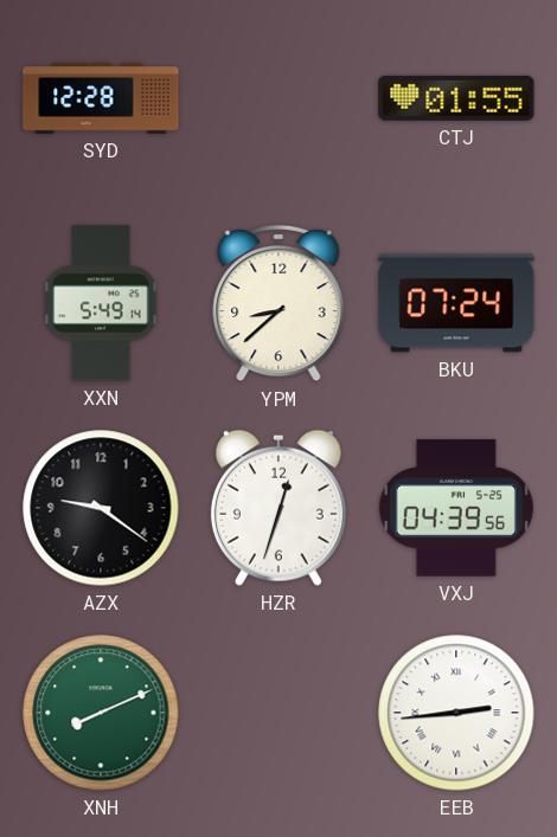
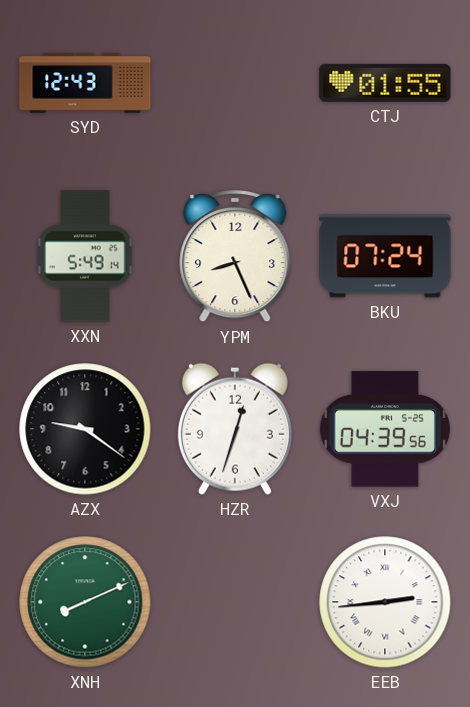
SYD: 12:28 -> 12:43 (85, 83)
YPM: 8:38 -> 8:26 (235, 257)
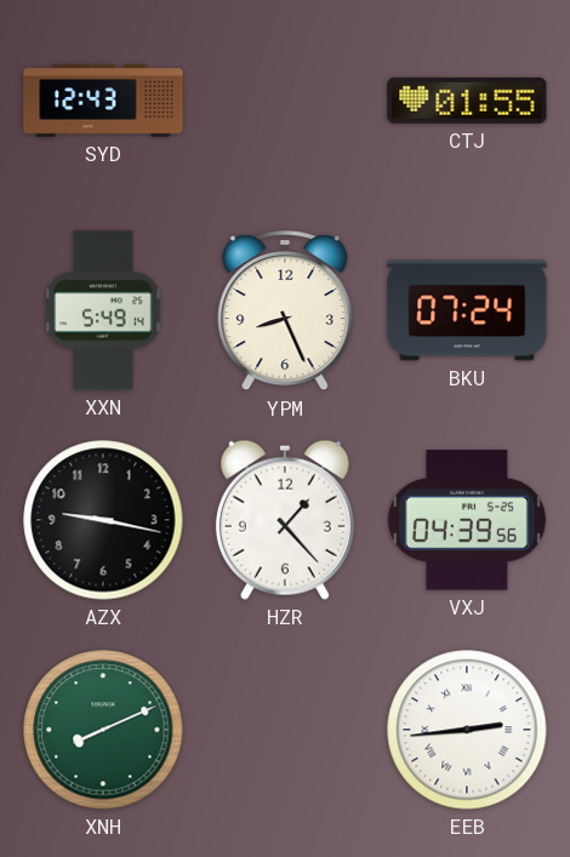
AZX: 9:21 -> 9:17 (103, 520)
HZR: 12:33 -> 1:23 (285, 520)
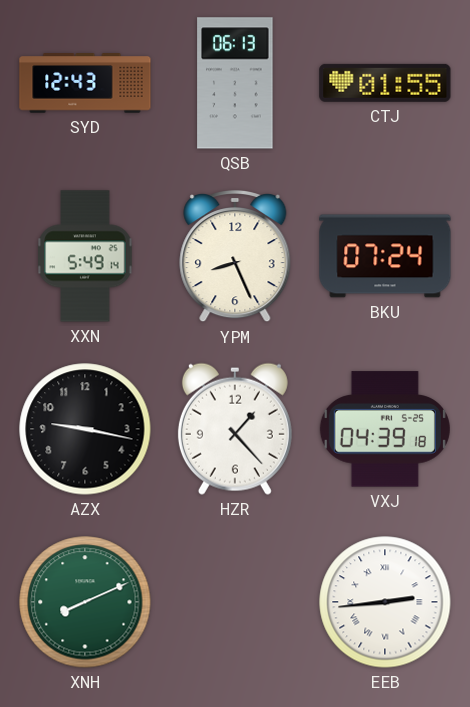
QSB: none -> 06:13 (235, 83)
VXJ: 04:39:56 -> 04:39:18 (385, 429)
